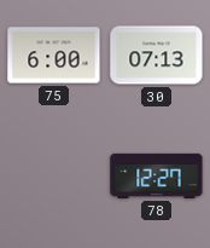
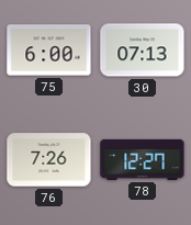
76: none -> 7:26 (49, 160)
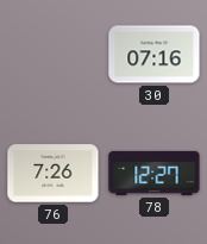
75: 6:00 -> none (49, 50)
30: 07:13 -> 07:16 (155, 55)
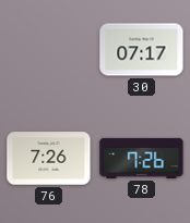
30: 07:16 -> 07:17 (142, 50)
78: 12:27 -> 7:26 (142, 158)
